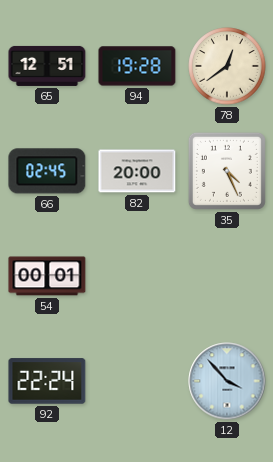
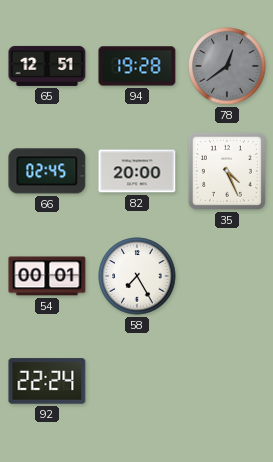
78 dial: cream -> grey (227, 66)
58: none -> 7:25 (137, 276)
12: 3:53 -> none (227, 381)
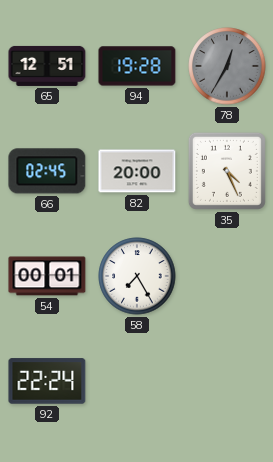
78: 12:39 -> 12:35 (227, 66)
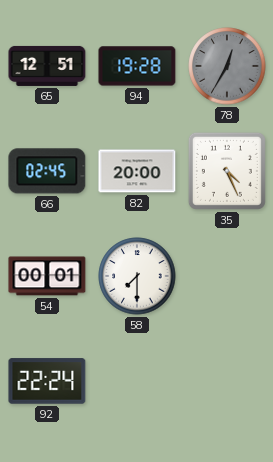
58: 7:25 -> 7:30 (137, 276)
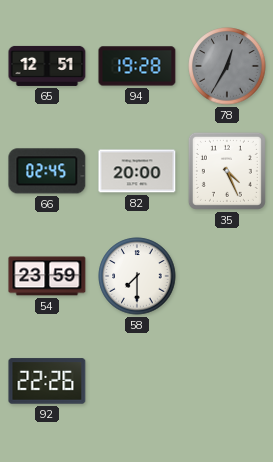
54: 00:01 -> 23:59 (47, 276)
92: 22:24 -> 22:26 (47, 381)
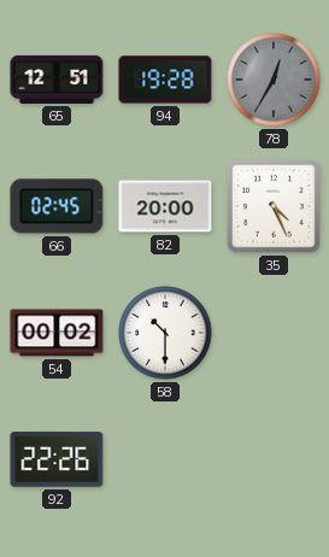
54: 23:59 -> 00:02 (57, 333)
58: 7:30 -> 10:30 (165, 333)
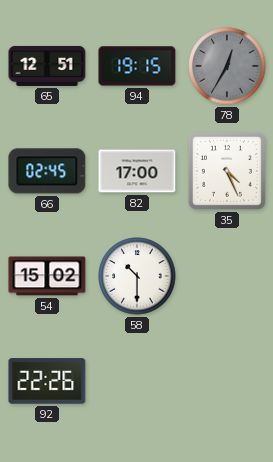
94: 19:28 -> 19:15 (137, 66)
82: 20:00 -> 17:00 (137, 171)
54: 00:02 -> 15:02 (47, 276)
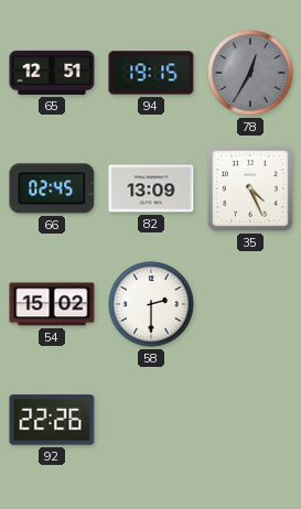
82: 17:00 -> 13:09 (151, 188)
58: 10:30 -> 2:30 (151, 304)
